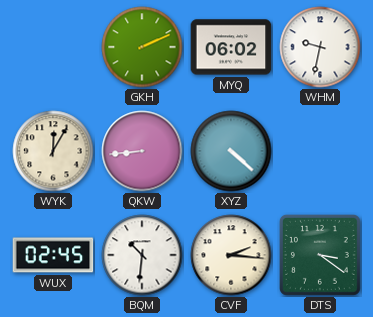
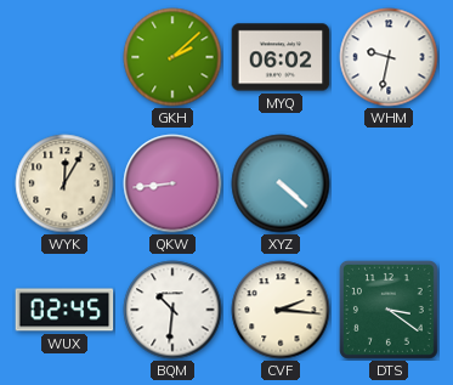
GKH: 2:11 -> 2:08 (172, 57)
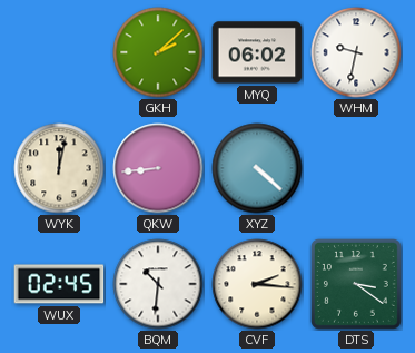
WYK: 12:05 -> 12:02 (59, 168)
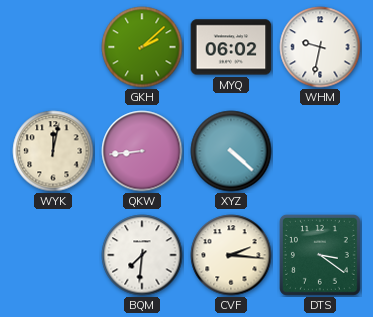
WUX: 02:45 -> none (59, 284)
BQM: 10:31 -> 7:31 (142, 255)
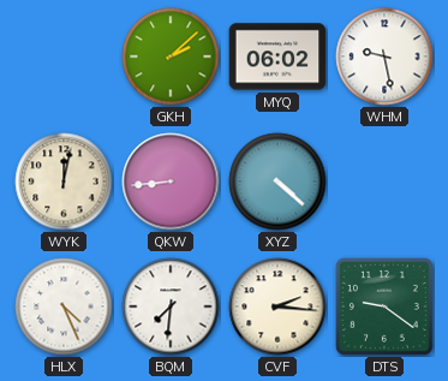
WHM: 9:32 -> 9:28 (384, 56)
HLX: none -> 4:26 (64, 306)
DTS: 3:21 -> 9:21 (384, 306)
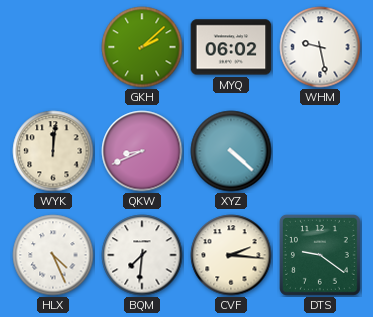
WYK: 12:02 -> 12:01 (53, 151)
QKW: 8:44 -> 8:41 (142, 151)
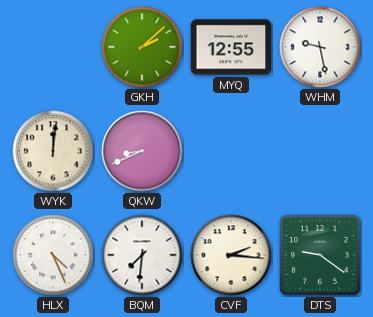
MYQ: 06:02 -> 12:55 (231, 47)
XYZ: 4:22 -> none (231, 151)
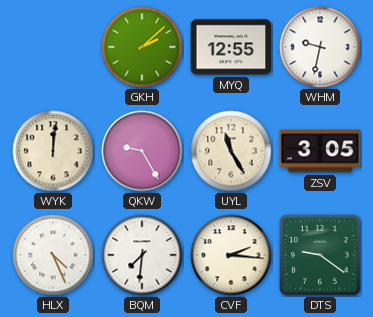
WHM: 9:28 -> 9:32 (320, 47)
QKW: 8:41 -> 9:25 (142, 151)
UYL: none -> 11:25 (231, 151)
ZSV: none -> 3:05 (320, 151)
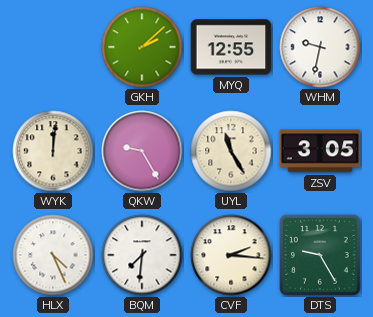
DTS: 9:21 -> 9:25 (320, 255)
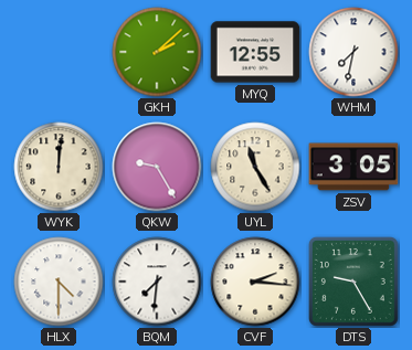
WHM: 9:32 -> 7:32 (353, 52)
HLX: 4:26 -> 4:30 (59, 282)
